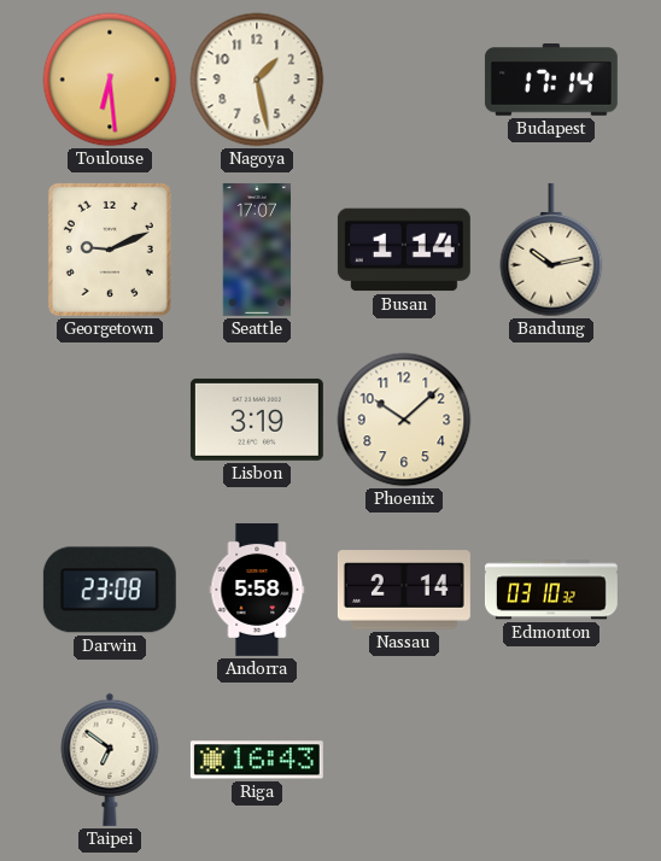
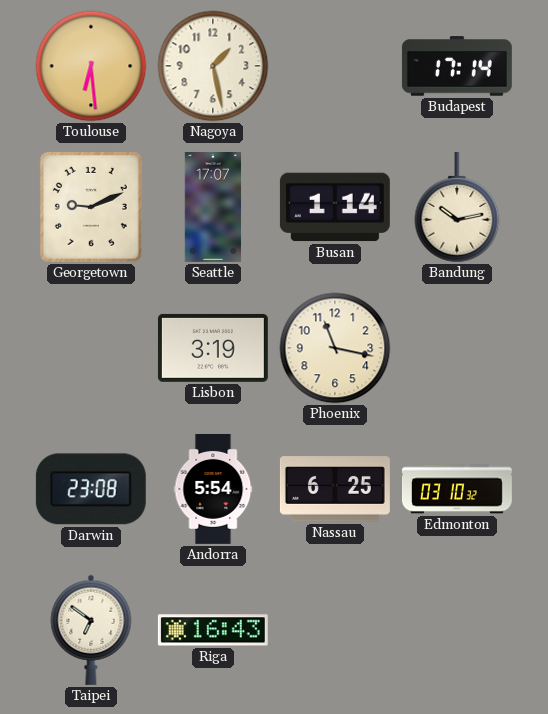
Phoenix: 10:08 -> 11:17 (335, 348)
Andorra: 5:58 -> 5:54 (213, 489)
Nassau: 2:14 -> 6:25 (335, 489)
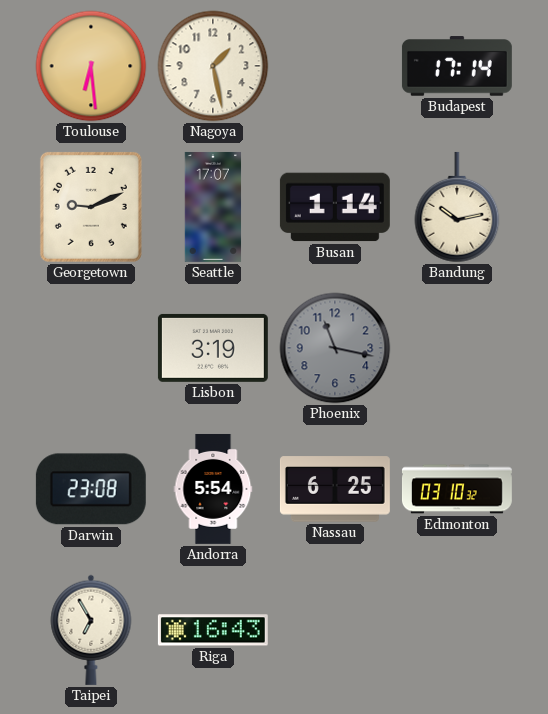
Phoenix dial: cream -> grey (335, 348)
Taipei: 6:51 -> 6:55 (91, 630)
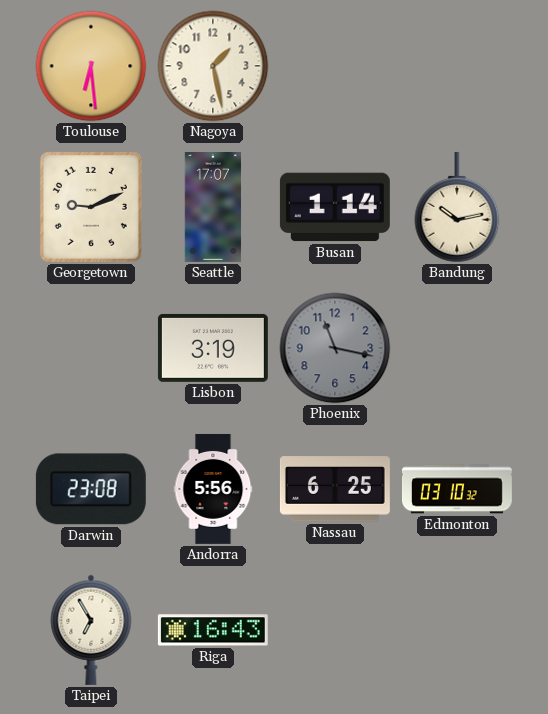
Budapest: 17:14 -> none (457, 66)
Andorra: 5:54 -> 5:56 (213, 489)
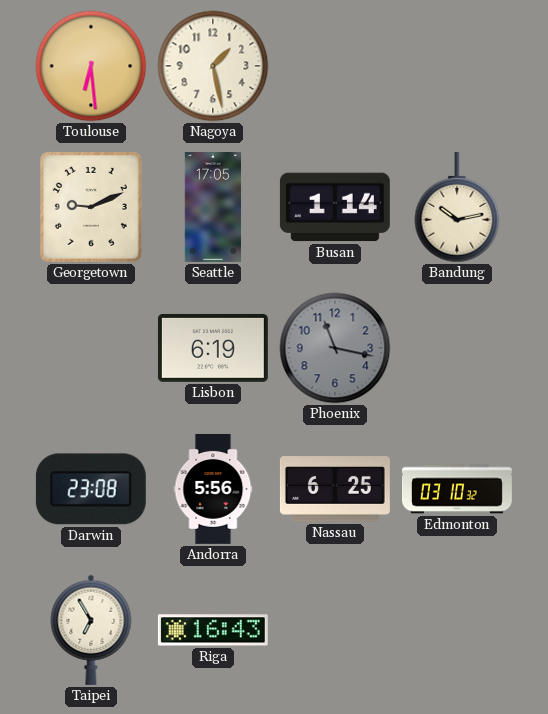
Seattle: 17:07 -> 17:05 (213, 207)
Lisbon: 3:19 -> 6:19 (213, 348)
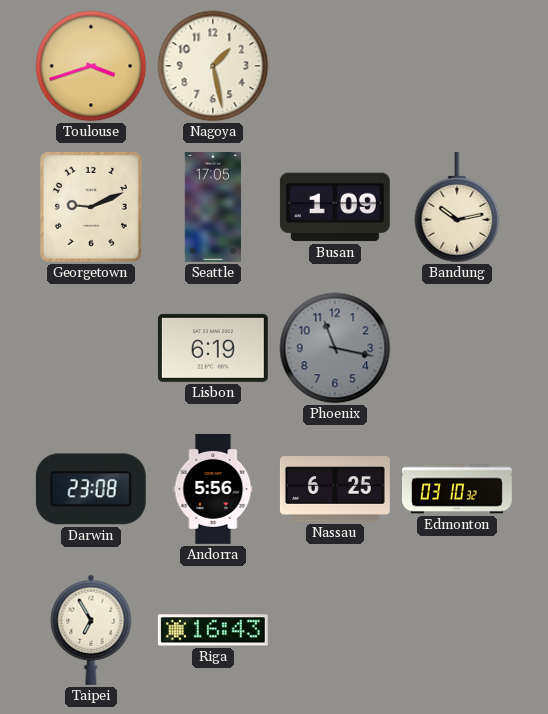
Toulouse: 6:29 -> 3:42 (91, 66)
Busan: 1:14 -> 1:09 (335, 207)
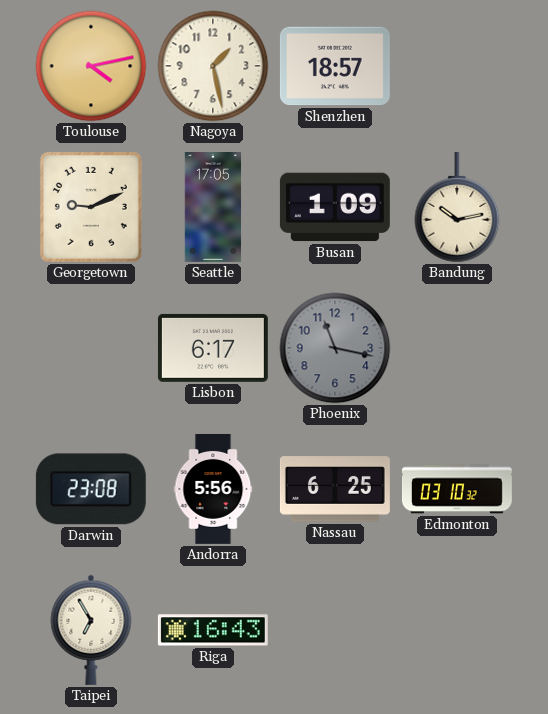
Toulouse: 3:42 -> 4:13 (91, 66)
Shenzhen: none -> 18:57 (335, 66)
Lisbon: 6:19 -> 6:17 (213, 348)
